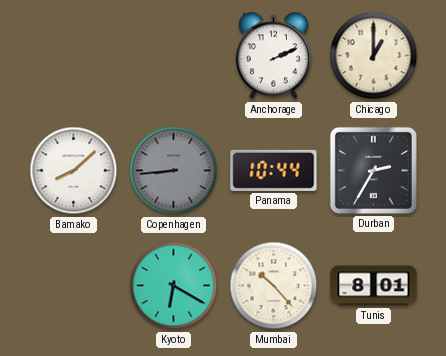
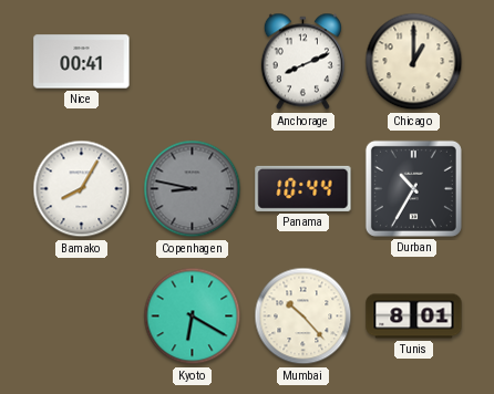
Nice: none -> 00:41 (82, 62)
Anchorage: 2:11 -> 8:11 (302, 62)
Bamako: 8:08 -> 8:05 (82, 189)
Copenhagen: 8:44 -> 8:47 (193, 189)
Durban: 2:35 -> 10:35 (413, 188)
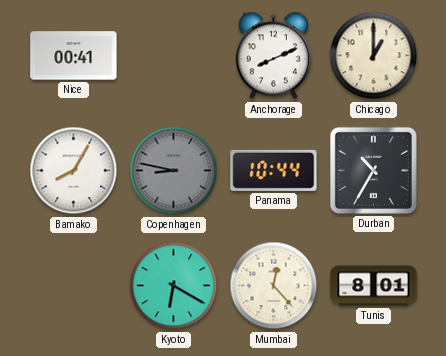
Mumbai: 10:23 -> 12:23 (274, 286)
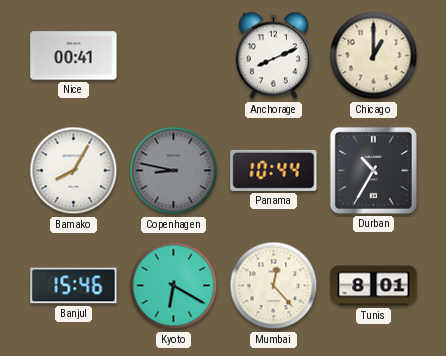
Banjul: none -> 15:46 (74, 286)
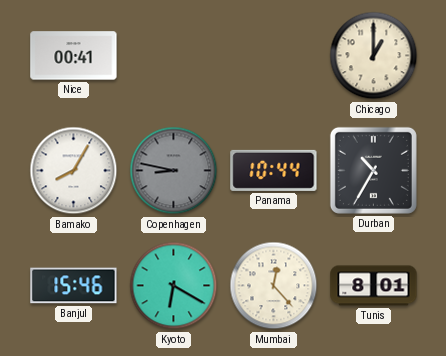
Anchorage: 8:11 -> none (273, 56)
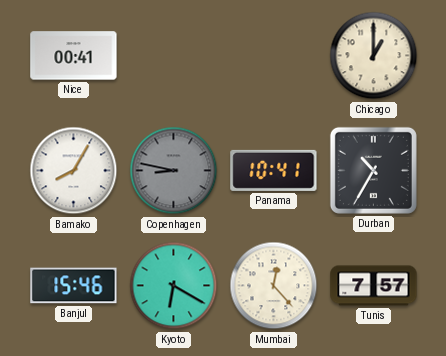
Panama: 10:44 -> 10:41 (274, 170)
Tunis: 8:01 -> 7:57 (374, 286)
